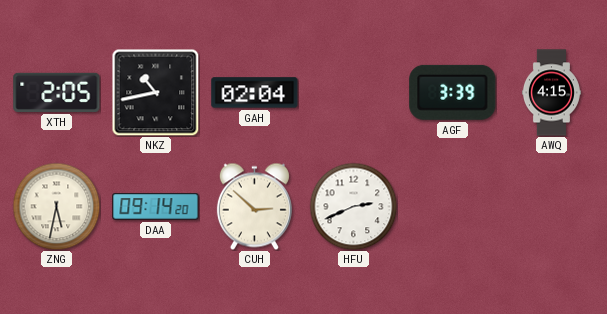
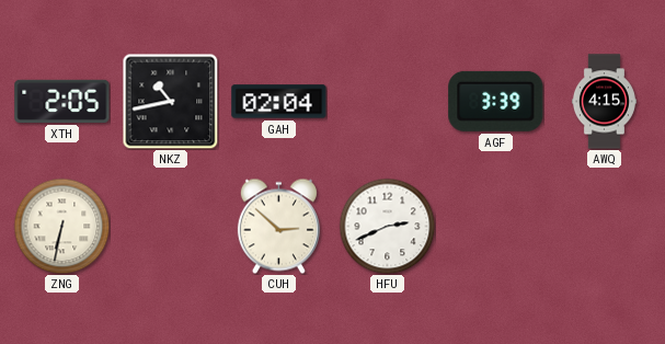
ZNG: 5:32 -> 6:32 (61, 226)
DAA: 09:14 -> none (156, 207)
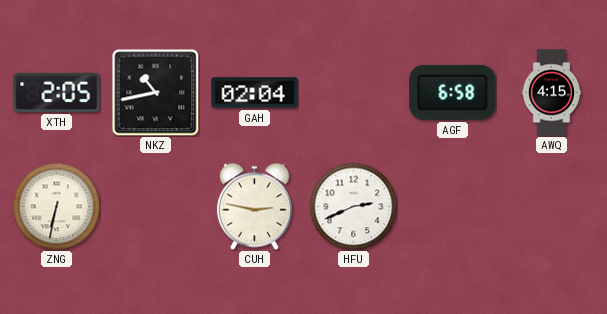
AGF: 3:39 -> 6:58 (453, 92)
CUH: 2:52 -> 2:47 (254, 206)
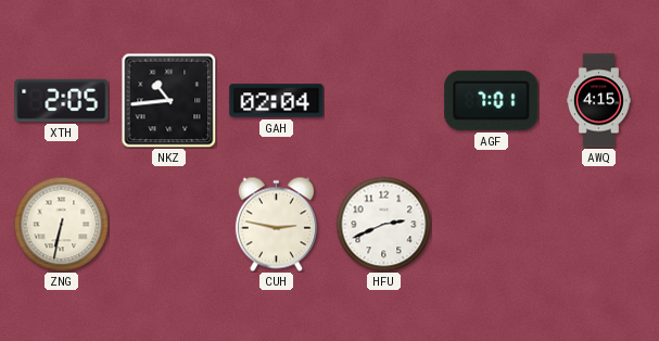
NKZ: 10:43 -> 10:44 (168, 100)
AGF: 6:58 -> 7:01 (492, 100)
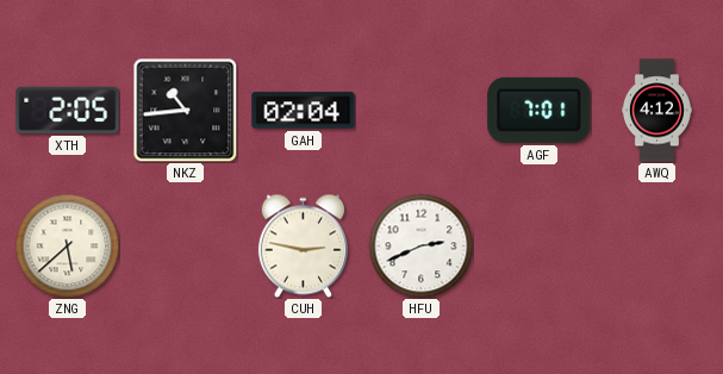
AWQ: 4:15 -> 4:12 (656, 111)
ZNG: 6:32 -> 5:38 (67, 245)
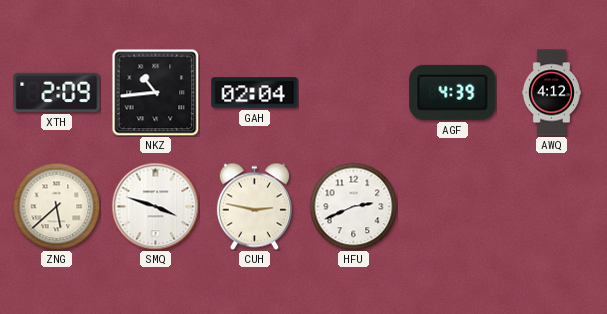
XTH: 2:05 -> 2:09 (57, 92)
AGF: 7:01 -> 4:39 (453, 92)
SMQ: none -> 3:48 (155, 206)
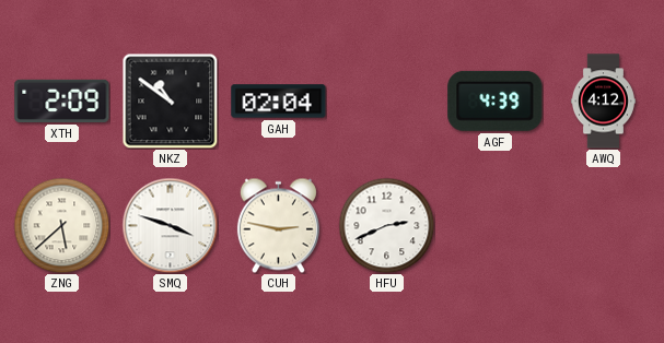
NKZ: 10:44 -> 10:51 (170, 100)
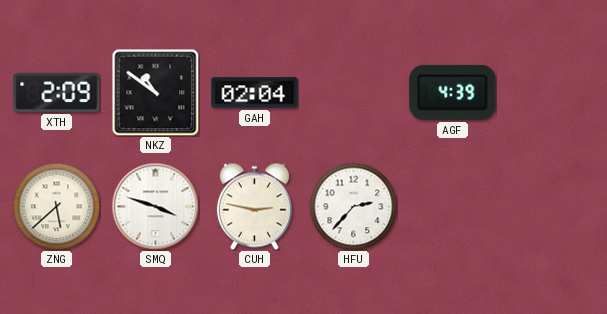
AWQ: 4:12 -> none (603, 102)
HFU: 2:41 -> 2:37 (353, 206)
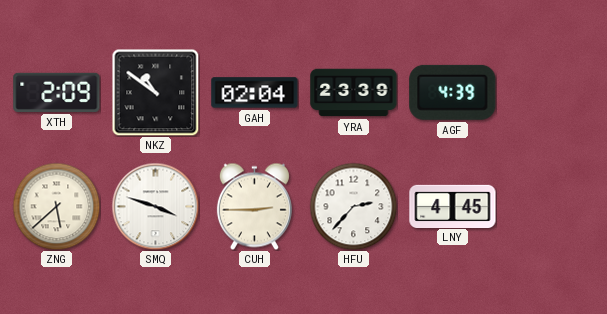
YRA: none -> 23:39 (354, 93)
CUH: 2:47 -> 2:45 (254, 206)
LNY: none -> 4:45 (453, 206)
